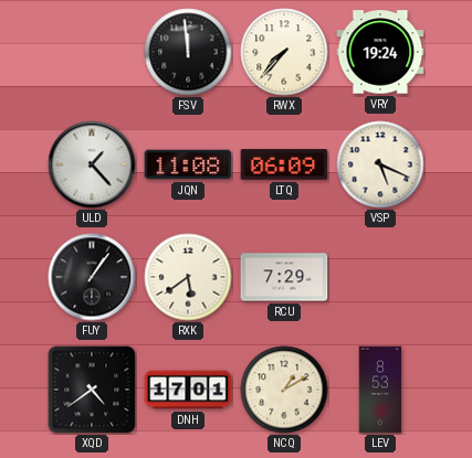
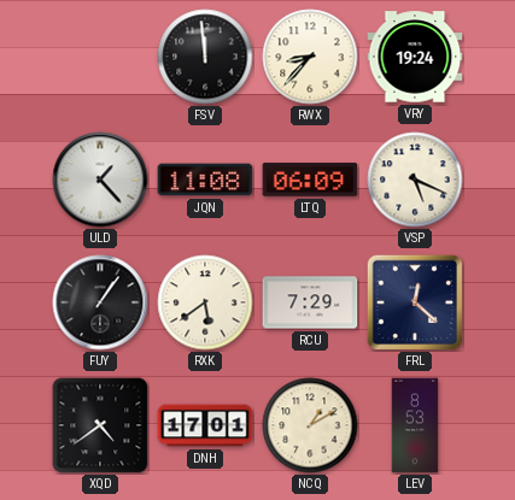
RWX: 7:37 -> 8:37 (310, 57)
FRL: none -> 12:22 (415, 302)
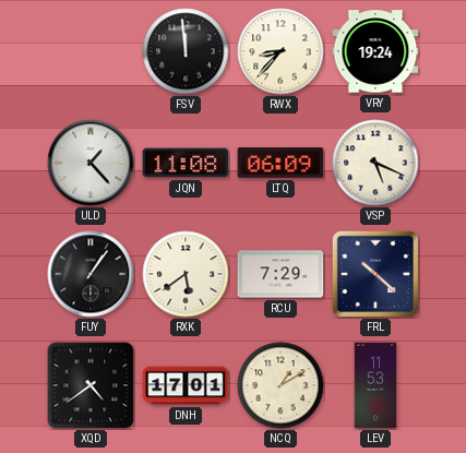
FRL: 12:22 -> 10:22 (375, 274)
LEV: 8:53 -> 11:53 (375, 385)
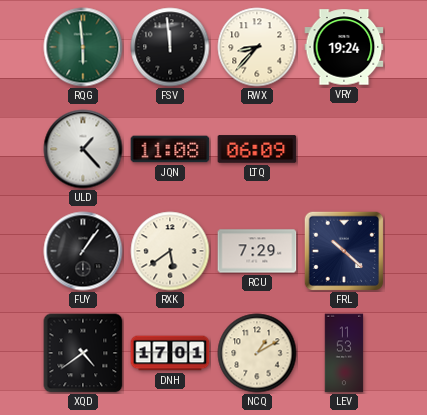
RQG: none -> 5:59 (83, 47)
VSP: 5:19 -> none (375, 163)
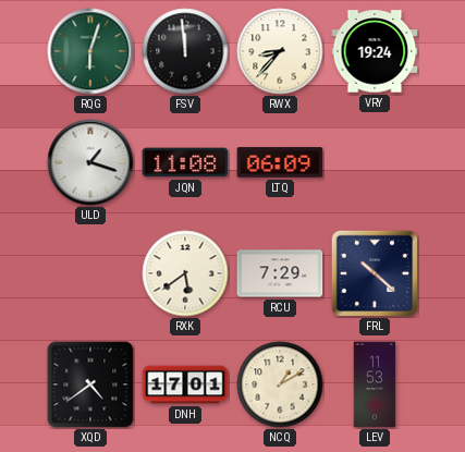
RQG: 5:59 -> 6:03 (90, 51)
ULD: 1:23 -> 1:18 (90, 162)
FUY: 1:06 -> none (83, 251)
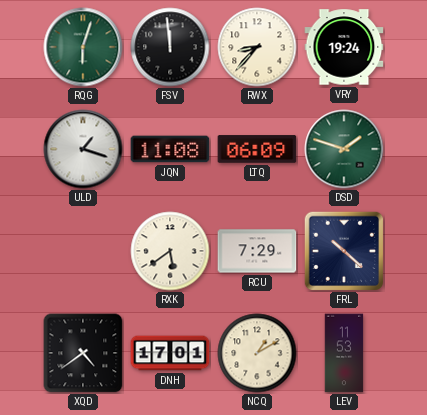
DSD: none -> 1:48 (344, 149)
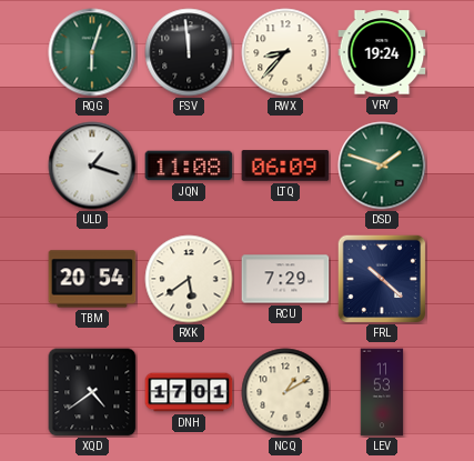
TBM: none -> 20:54 (92, 279)
